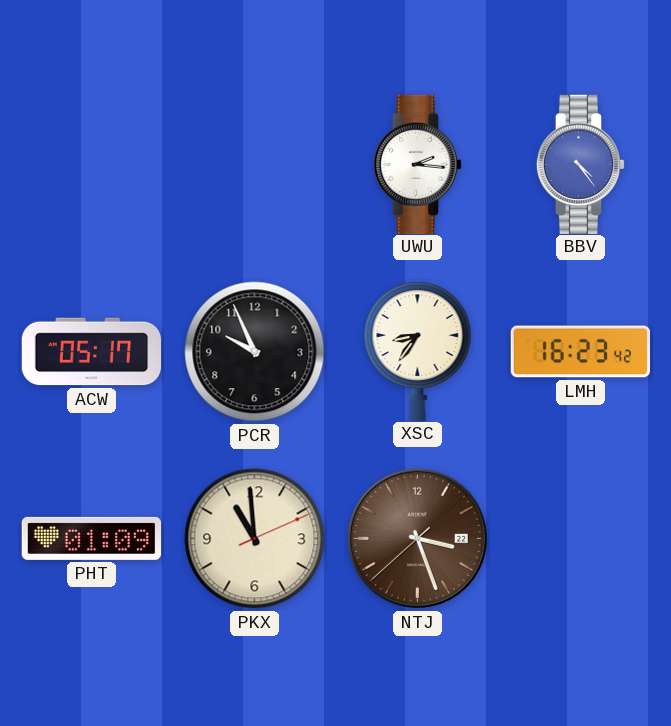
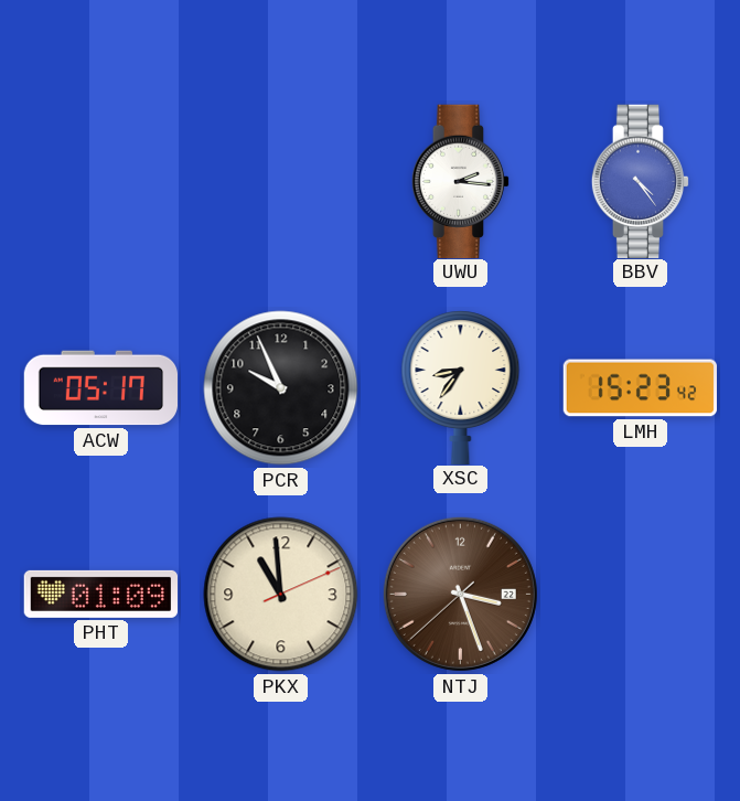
LMH: 16:23 -> 15:23 (641, 388)
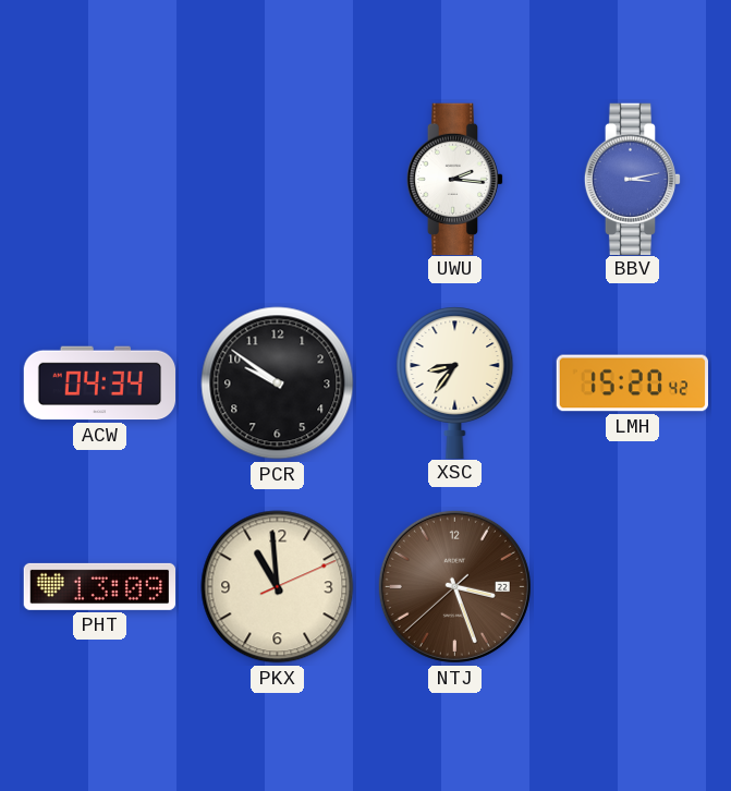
BBV: 4:24 -> 3:13 (633, 179)
ACW: 05:17 -> 04:34 (100, 384)
PCR: 9:56 -> 9:51 (278, 384)
LMH: 15:23 -> 15:20 (633, 384)
PHT: 01:09 -> 13:09 (99, 586)
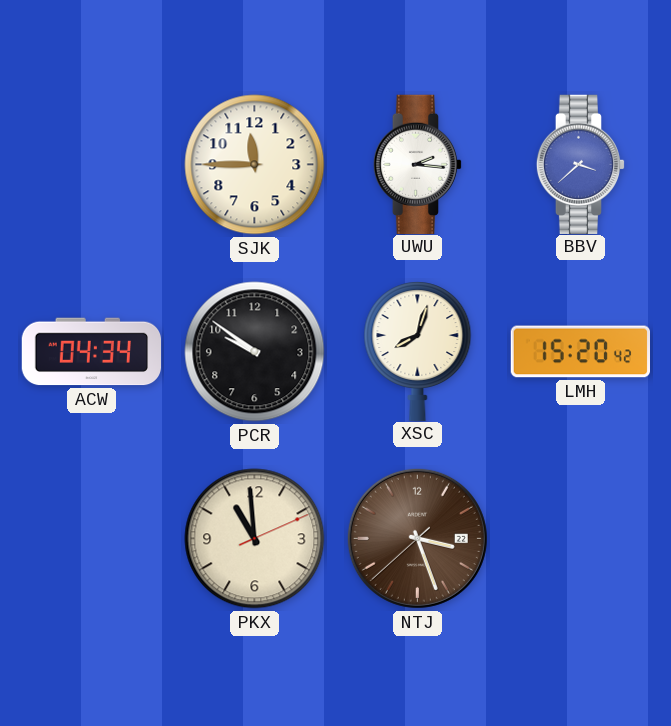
SJK: none -> 11:45 (255, 165)
BBV: 3:13 -> 3:38 (581, 164)
XSC: 8:36 -> 8:03 (418, 351)
PHT: 13:09 -> none (99, 586)
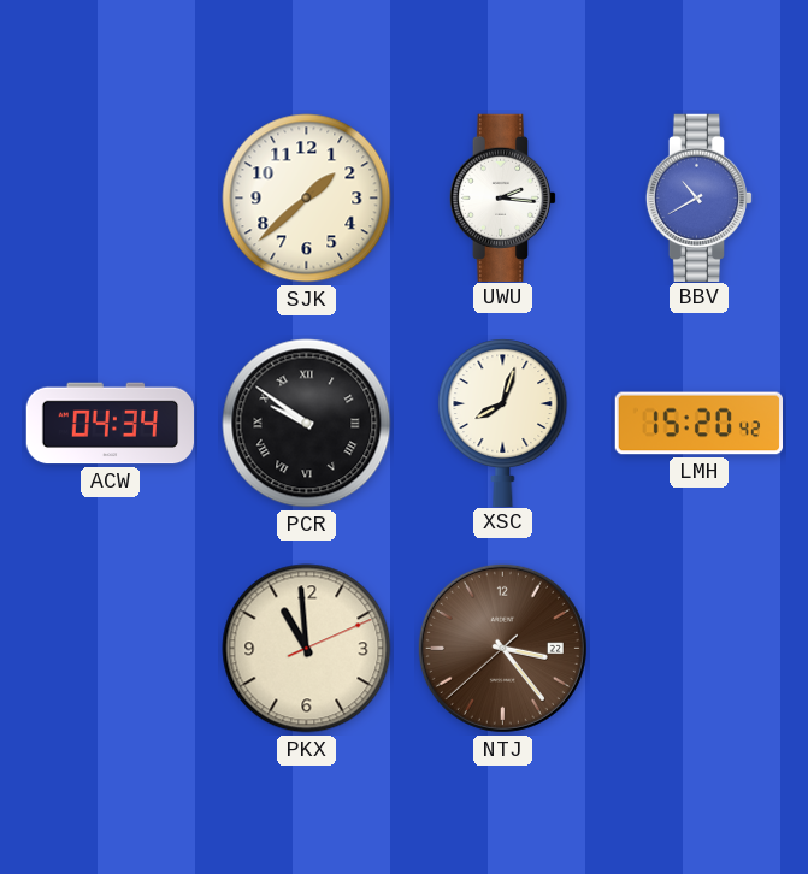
SJK: 11:45 -> 1:38 (307, 199)
BBV: 3:38 -> 10:40 (700, 197)
PCR numerals: Arabic -> Roman (307, 424)
NTJ: 3:26 -> 3:23 (502, 648)
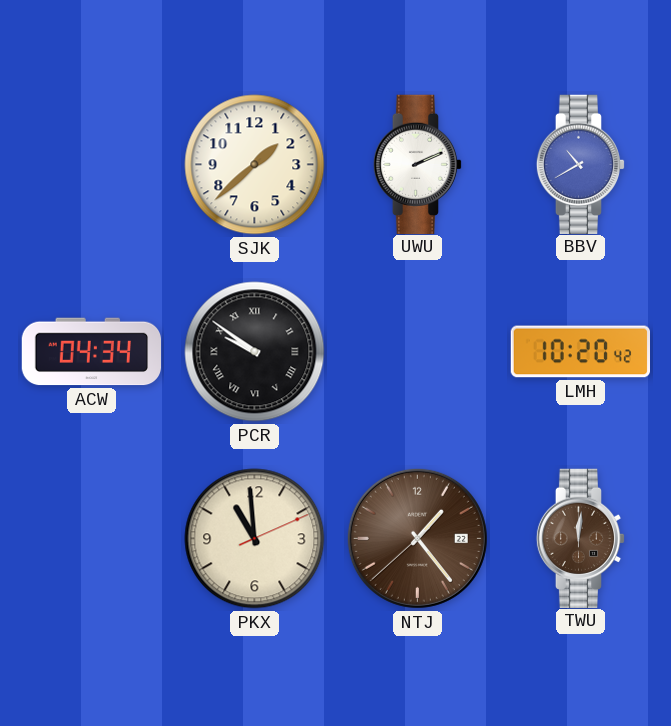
UWU: 2:16 -> 2:11 (418, 164)
XSC: 8:03 -> none (503, 423)
LMH: 15:20 -> 10:20 (581, 352)
NTJ: 3:23 -> 1:23 (417, 538)
TWU: none -> 12:01 (581, 538)
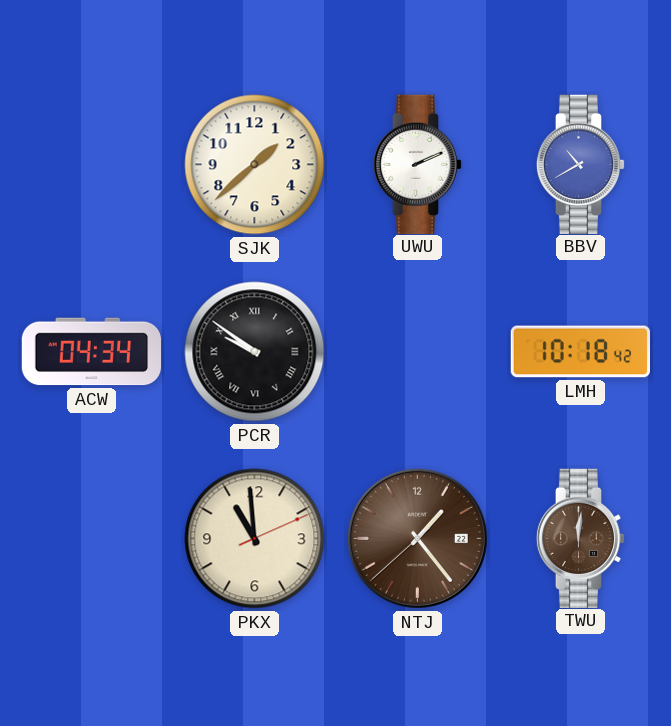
LMH: 10:20 -> 10:18 (581, 352)
